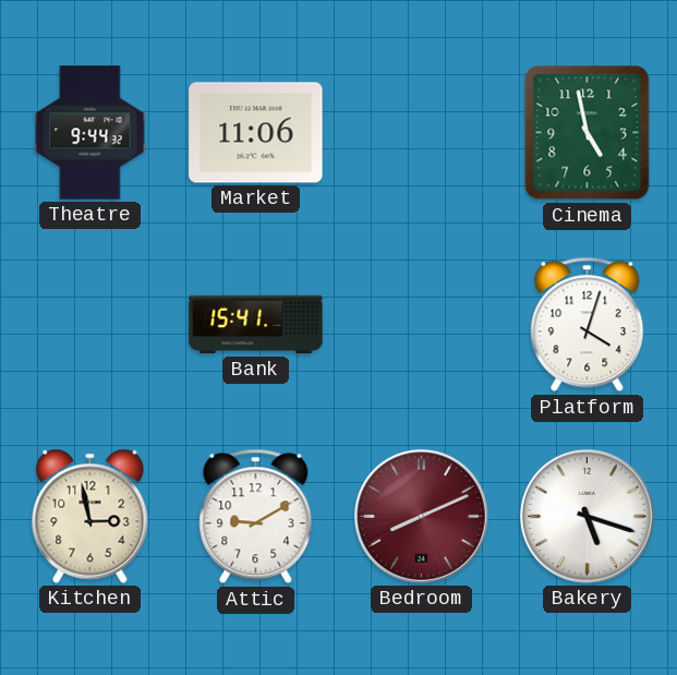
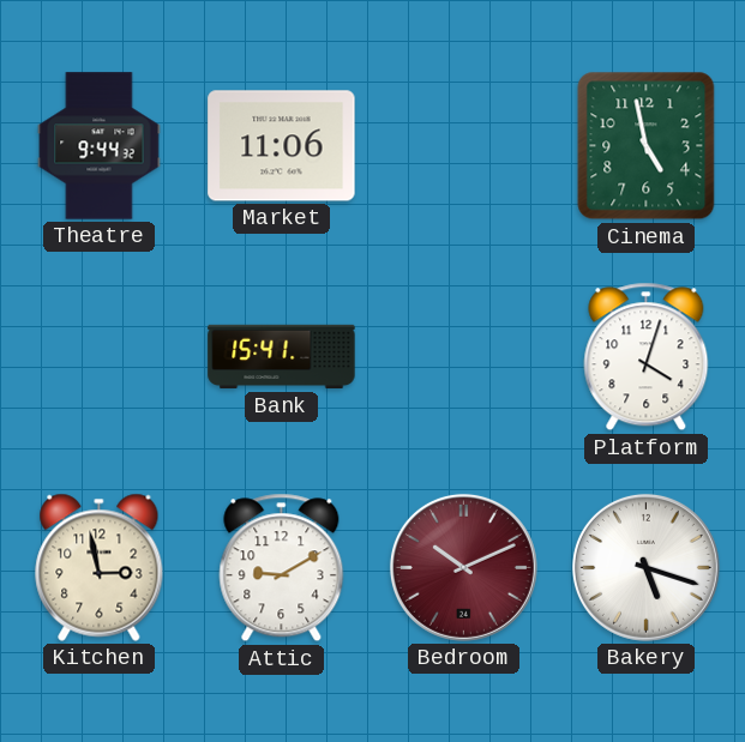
Bedroom: 8:11 -> 10:11 (463, 567)
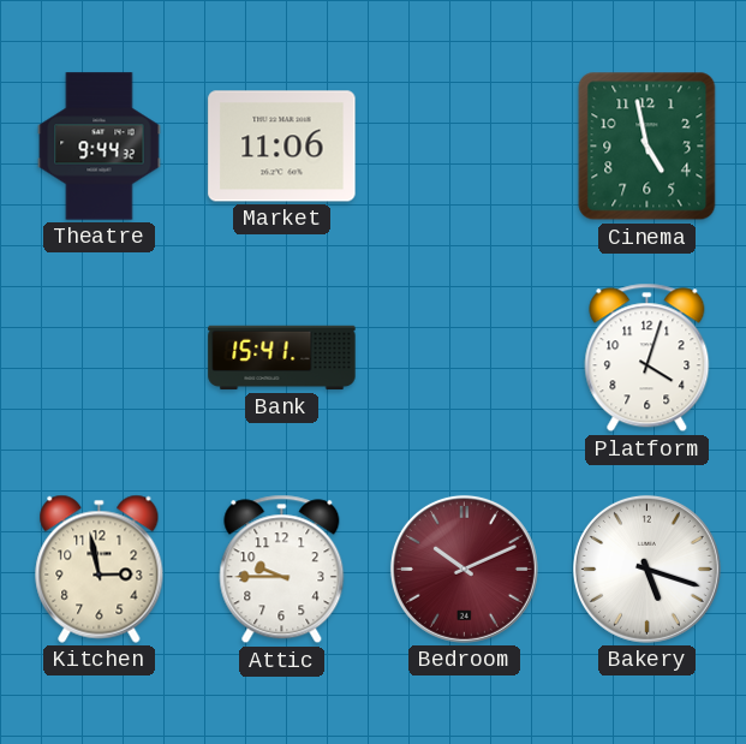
Attic: 9:10 -> 9:45 (282, 570)
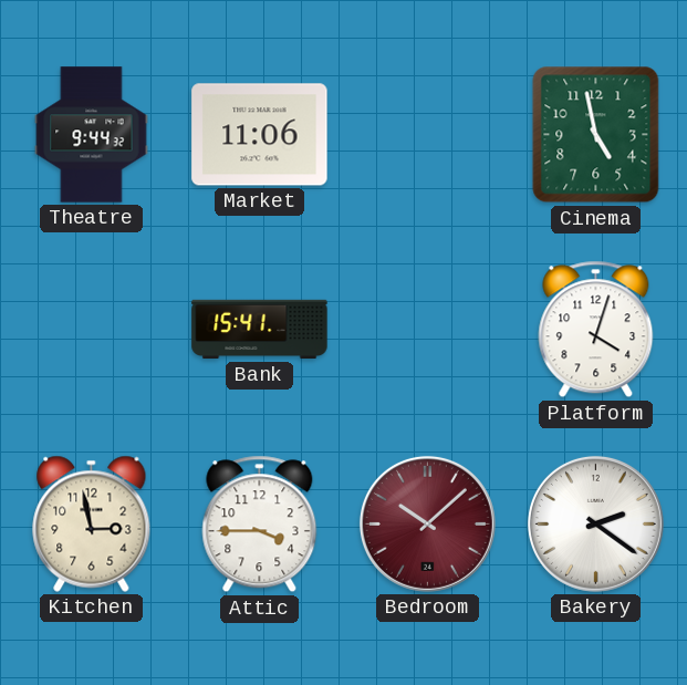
Attic: 9:45 -> 3:45 (260, 525)
Bedroom: 10:11 -> 10:08 (427, 523)
Bakery: 5:18 -> 2:21 (595, 523)
